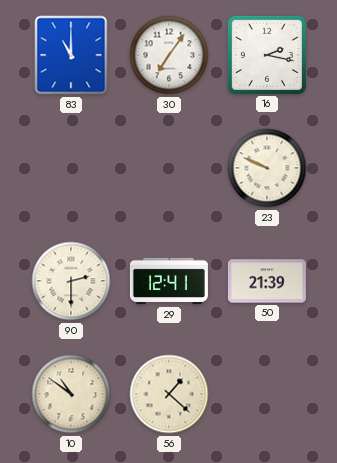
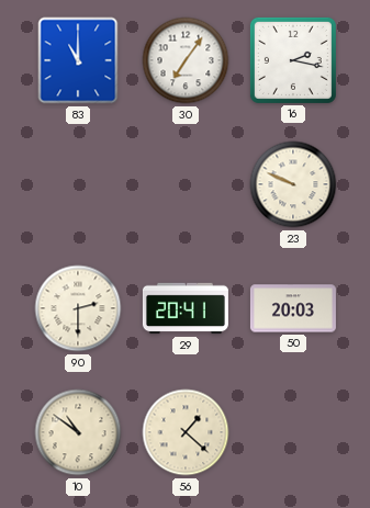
29: 12:41 -> 20:41 (186, 308)
50: 21:39 -> 20:03 (293, 308)
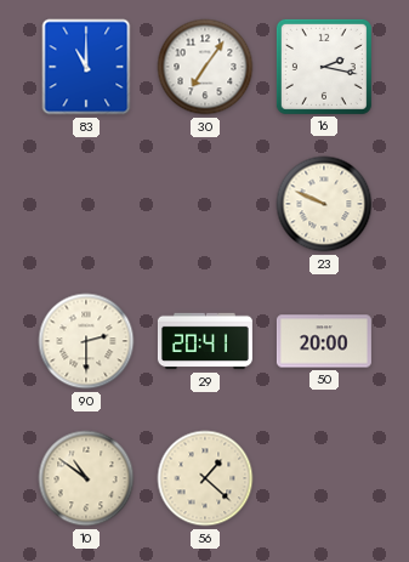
50: 20:03 -> 20:00 (324, 341)
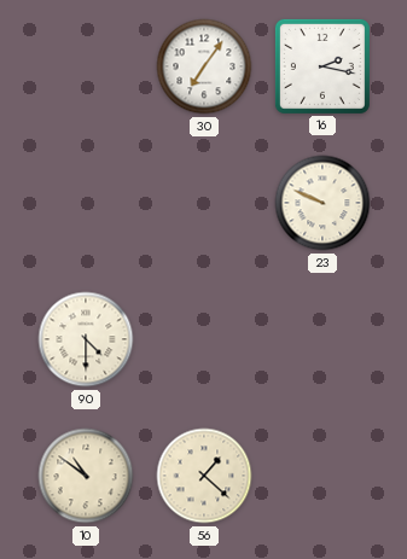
83: 11:00 -> none (86, 67)
90: 2:30 -> 4:30 (86, 339)
29: 20:41 -> none (205, 341)
50: 20:00 -> none (324, 341)
